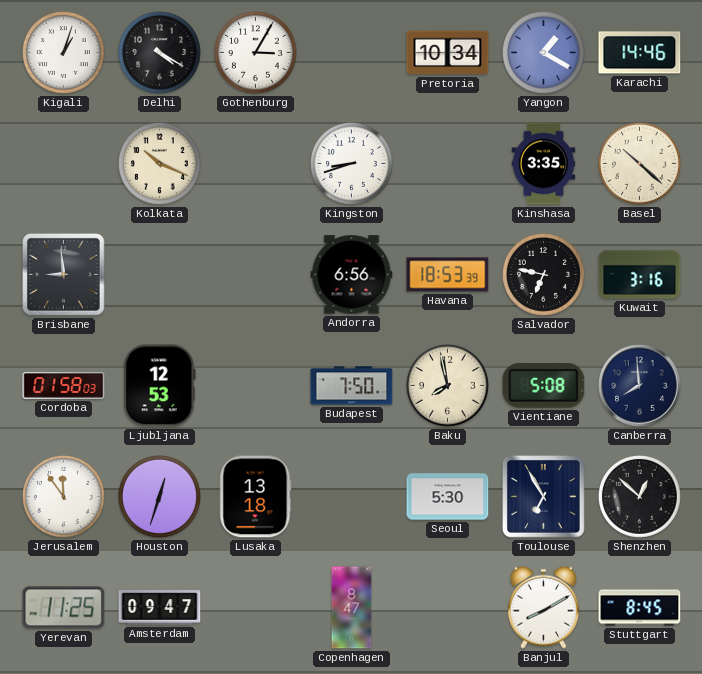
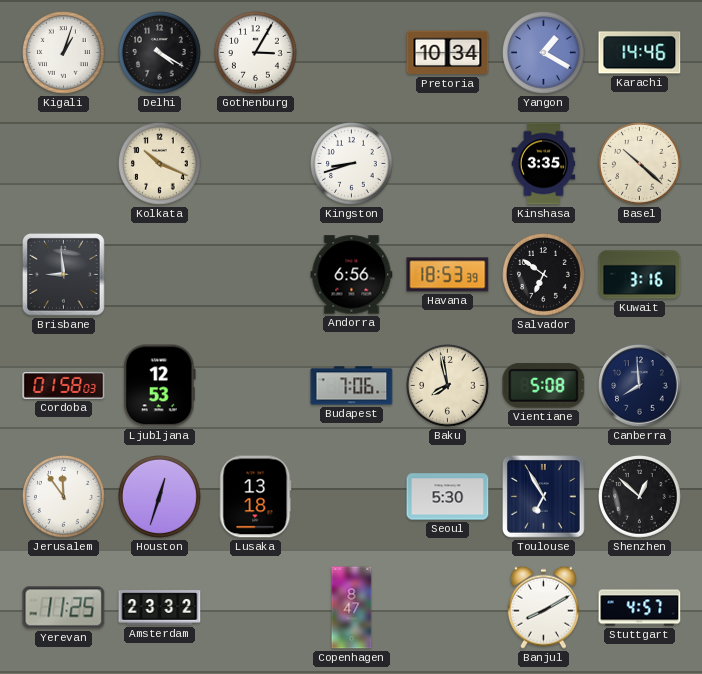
Salvador: 6:47 -> 6:51 (544, 275)
Budapest: 7:50 -> 7:06 (352, 386)
Amsterdam: 09:47 -> 23:32 (160, 608)
Stuttgart: 8:45 -> 4:57 (640, 608)
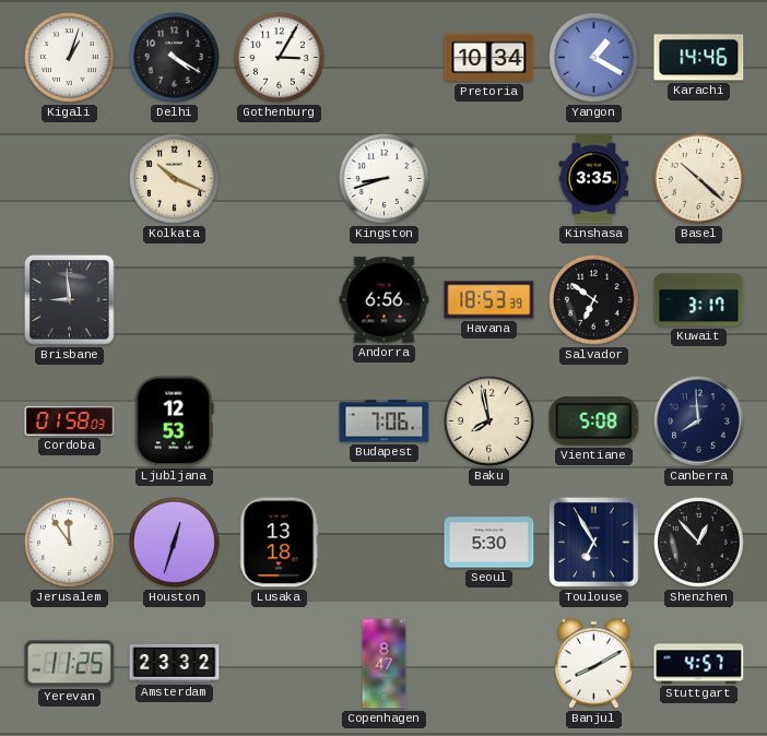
Kuwait: 3:16 -> 3:17 (699, 300)
Shenzhen: 12:52 -> 12:53 (699, 543)
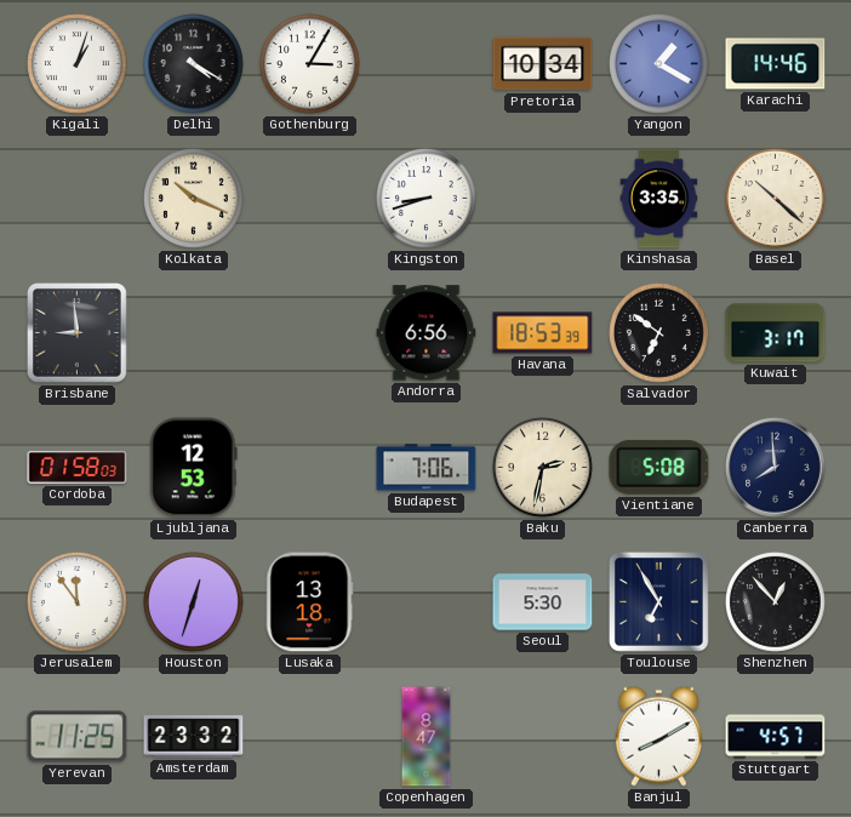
Baku: 7:58 -> 2:32 (543, 468)
